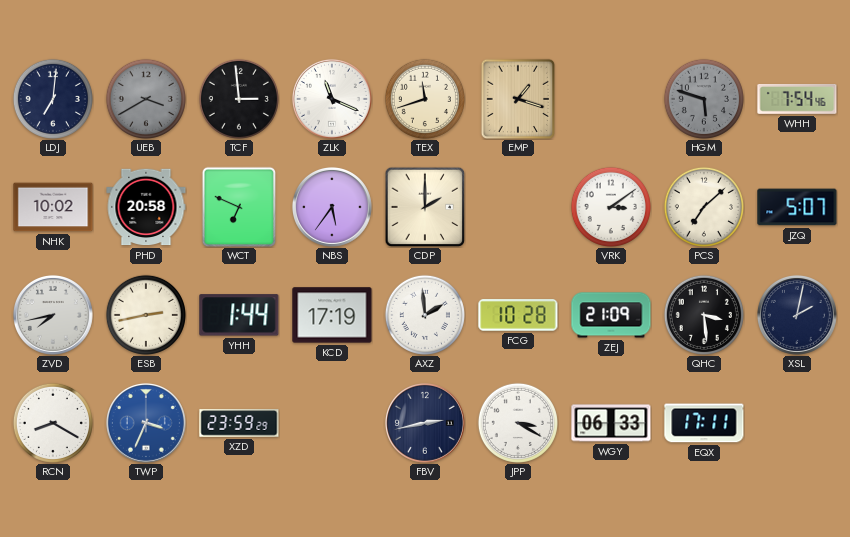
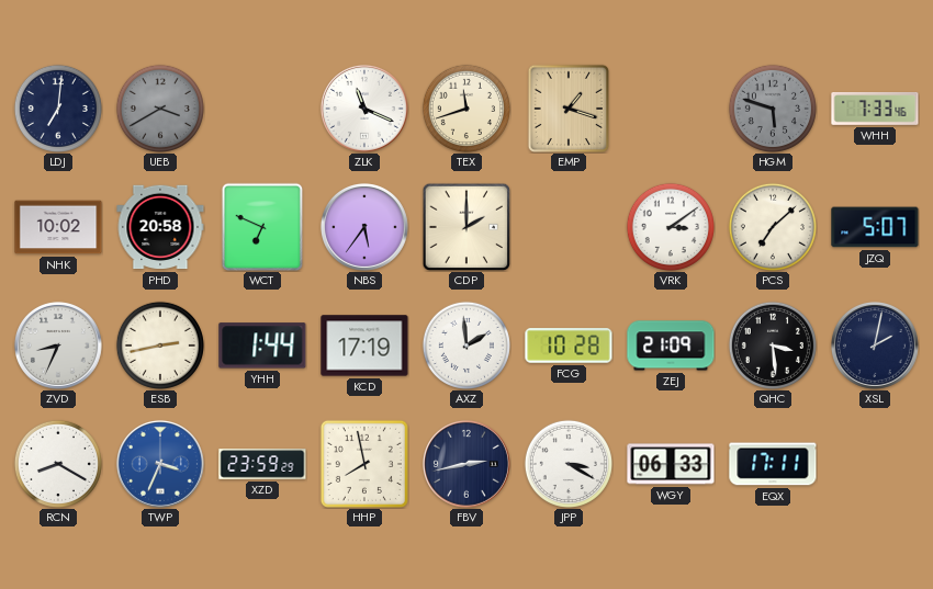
TCF: 2:59 -> none (239, 99)
WHH: 7:54 -> 7:33 (875, 109)
ZVD: 7:43 -> 8:34 (58, 346)
HHP: none -> 7:58 (364, 464)
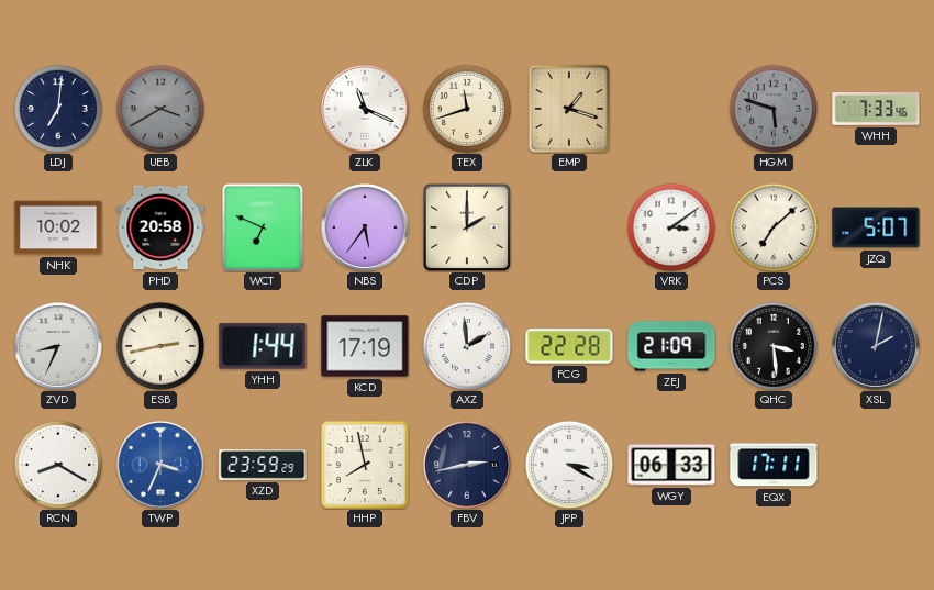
FCG: 10:28 -> 22:28 (569, 346)
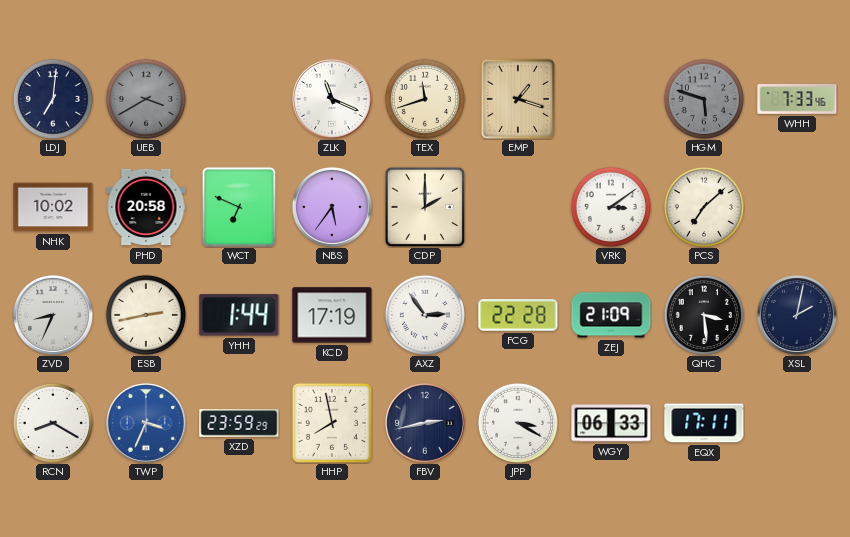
JZQ: 5:07 -> none (876, 227)
AXZ: 1:59 -> 2:54 (425, 315)
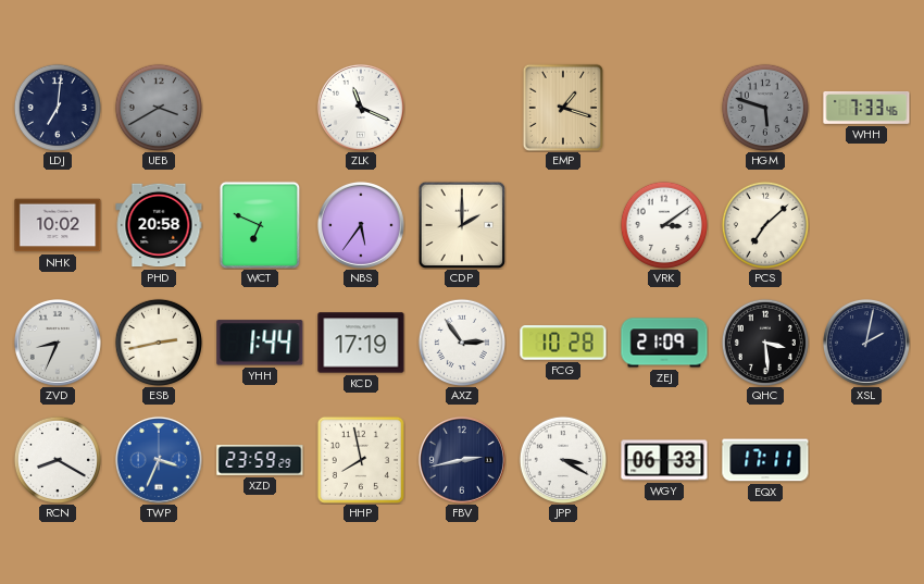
TEX: 11:42 -> none (425, 99)
FCG: 22:28 -> 10:28 (563, 343)
